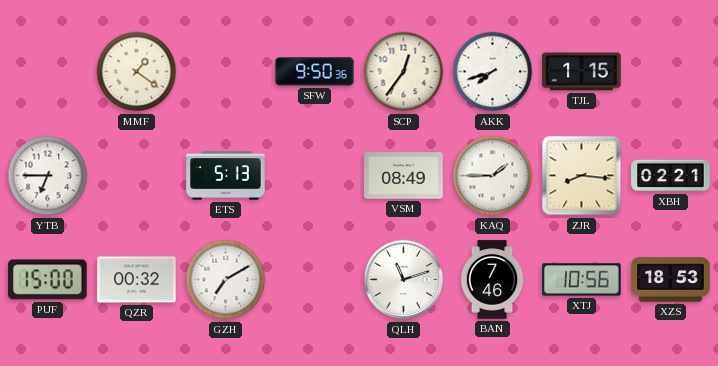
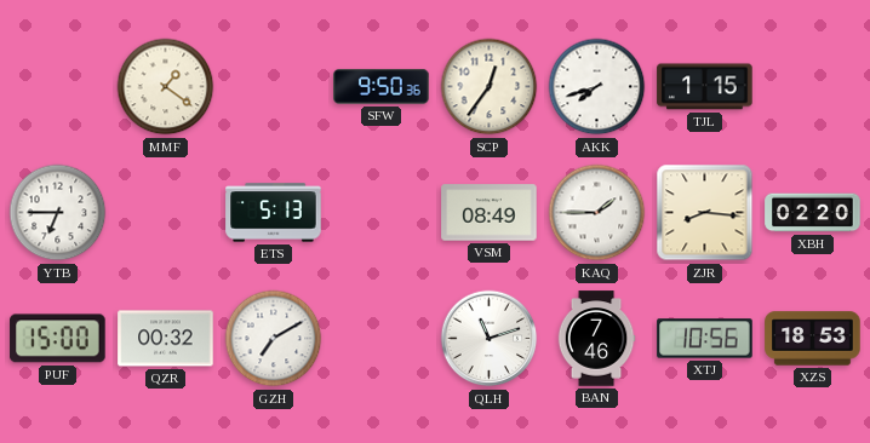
XBH: 02:21 -> 02:20 (813, 213)
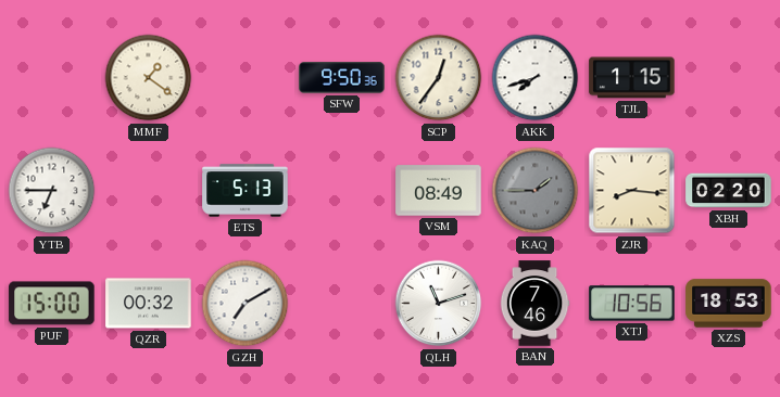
KAQ dial: white -> grey (536, 191)
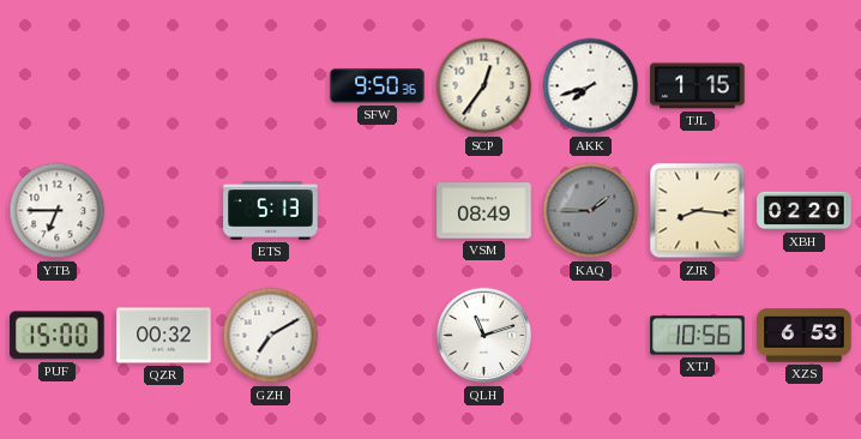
MMF: 1:21 -> none (149, 78)
BAN: 7:46 -> none (534, 304)
XZS: 18:53 -> 6:53 (805, 336)
